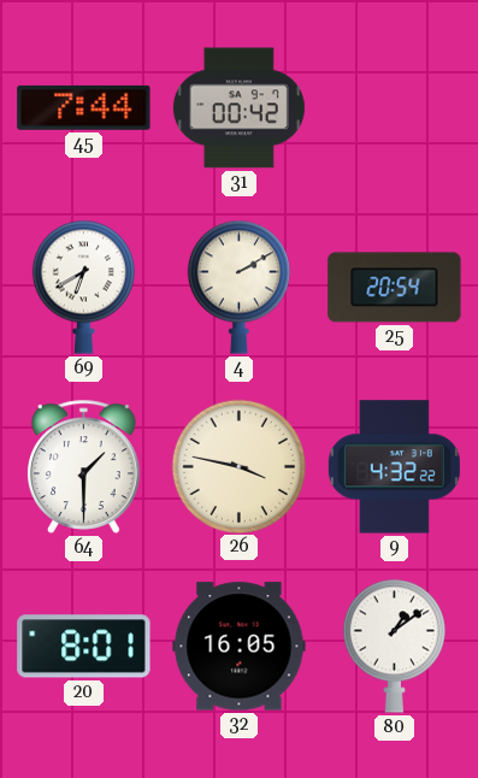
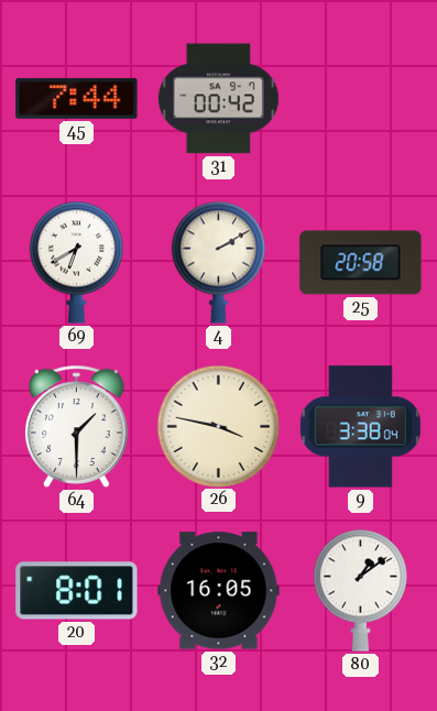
25: 20:54 -> 20:58 (361, 263)
9: 4:32 -> 3:38 (360, 427)
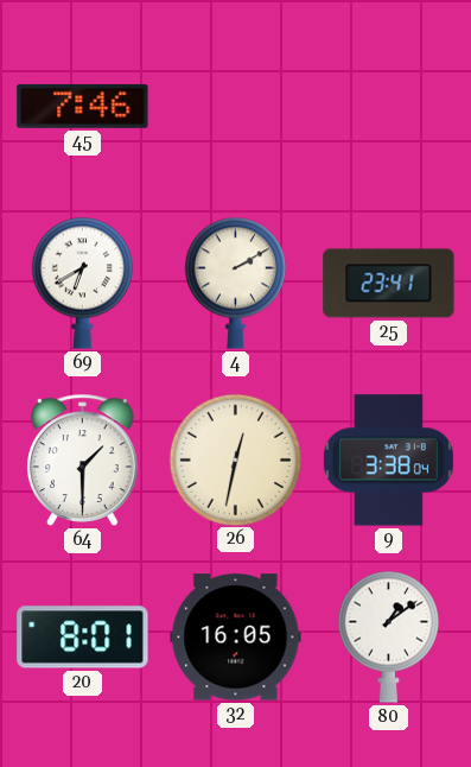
45: 7:44 -> 7:46 (83, 106)
31: 00:42 -> none (218, 99)
25: 20:58 -> 23:41 (389, 284)
26: 3:47 -> 12:32 (235, 459)
